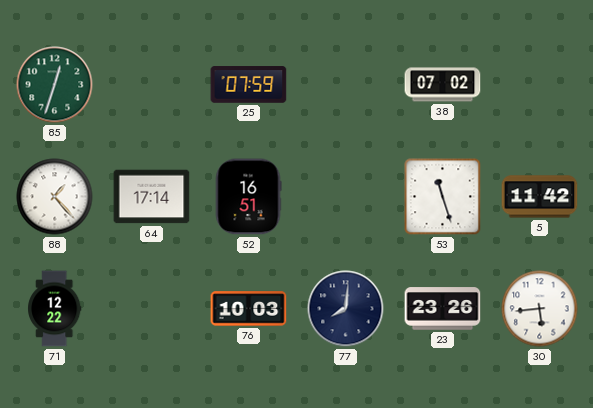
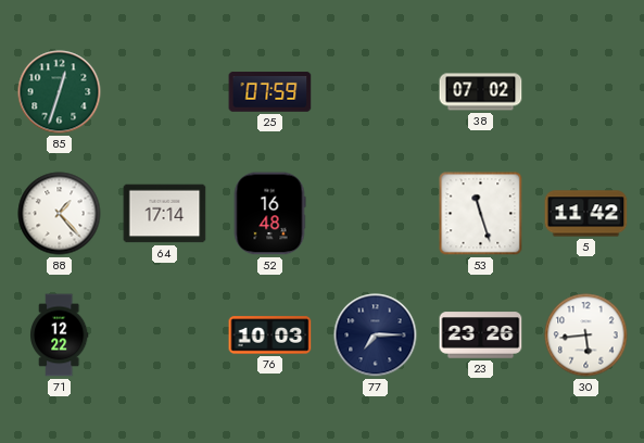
52: 16:51 -> 16:48 (269, 214)
77: 8:01 -> 7:15 (376, 336)
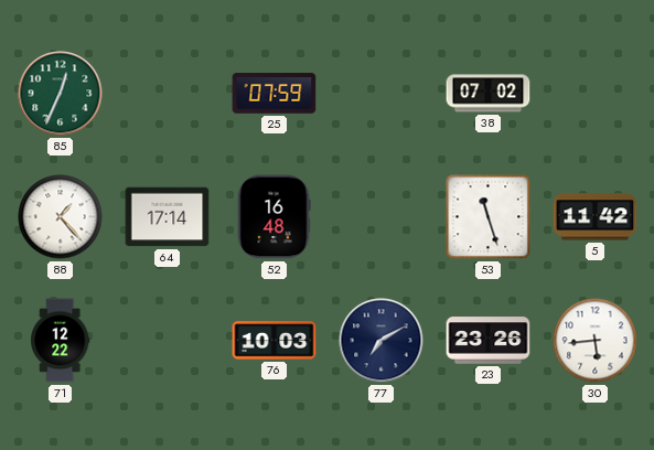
85: 12:33 -> 12:34 (61, 94)
77: 7:15 -> 7:10 (382, 341)
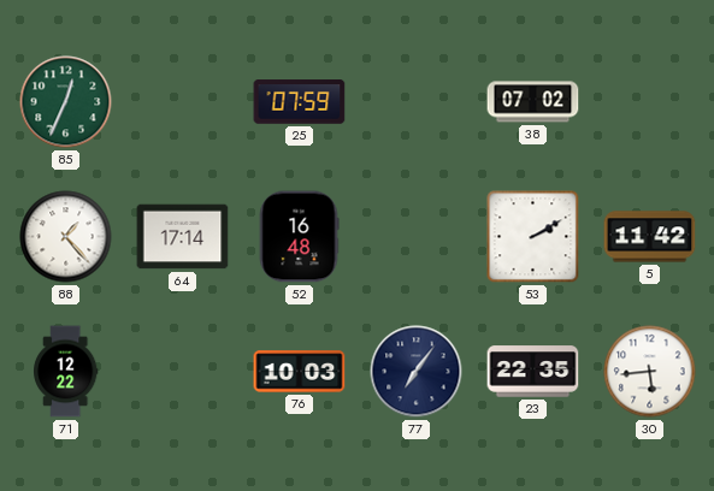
53: 11:27 -> 2:10 (533, 237)
77: 7:10 -> 7:06 (417, 372)
23: 23:26 -> 22:35 (533, 372)
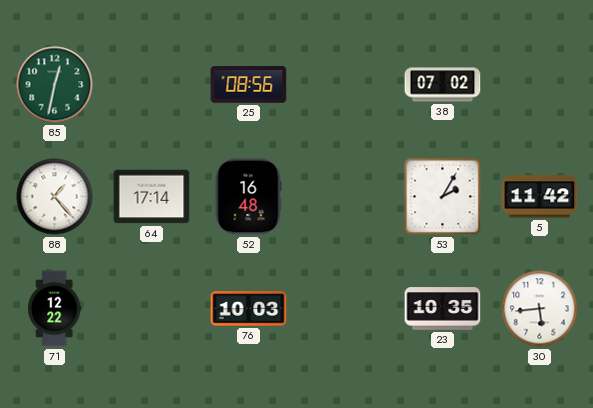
85: 12:34 -> 12:32 (55, 85)
25: 07:59 -> 08:56 (249, 85)
53: 2:10 -> 2:05 (443, 197)
77: 7:06 -> none (417, 372)
23: 22:35 -> 10:35 (443, 309)
